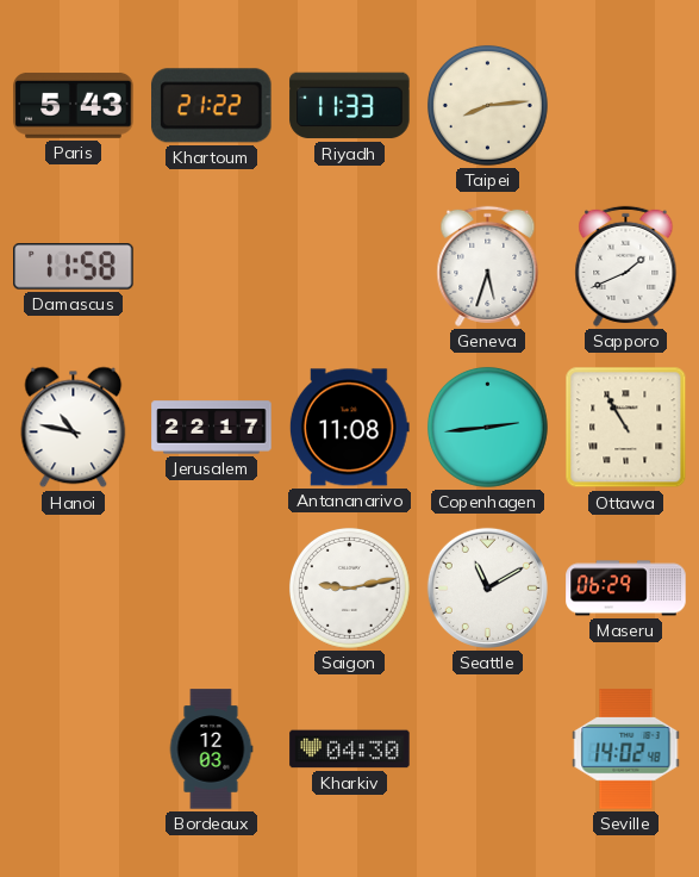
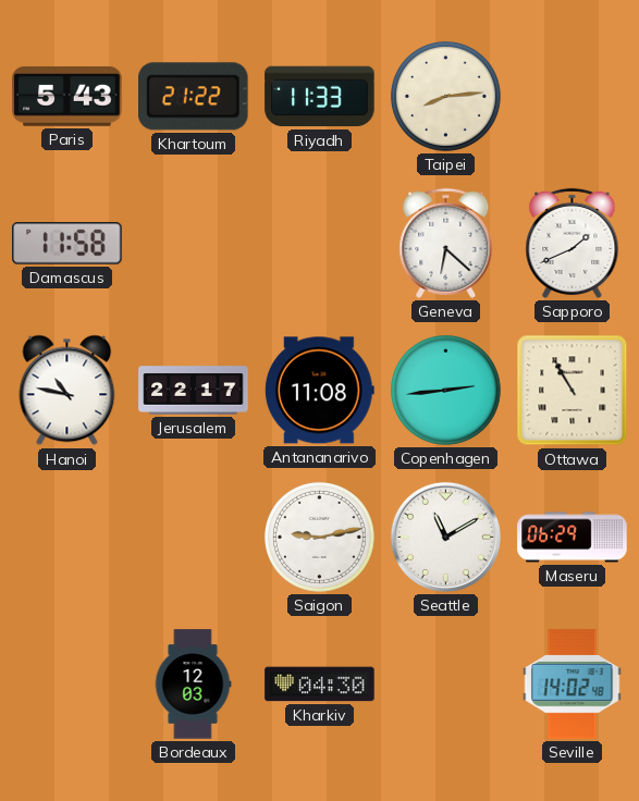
Geneva: 5:33 -> 6:22 (446, 243)
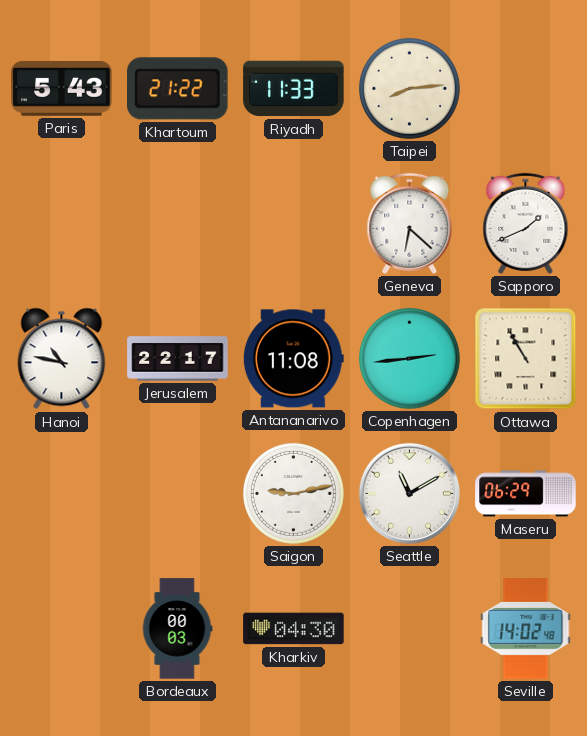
Damascus: 11:58 -> none (67, 244)
Bordeaux: 12:03 -> 00:03 (177, 629)
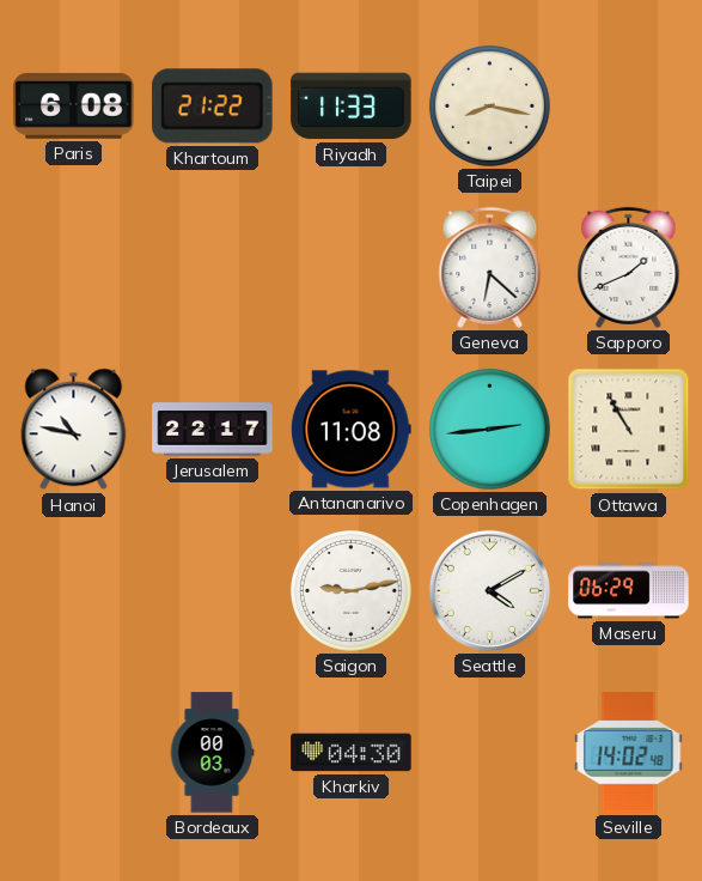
Paris: 5:43 -> 6:08 (74, 107)
Taipei: 8:14 -> 8:17 (489, 105)
Seattle: 11:10 -> 4:10 (489, 590)
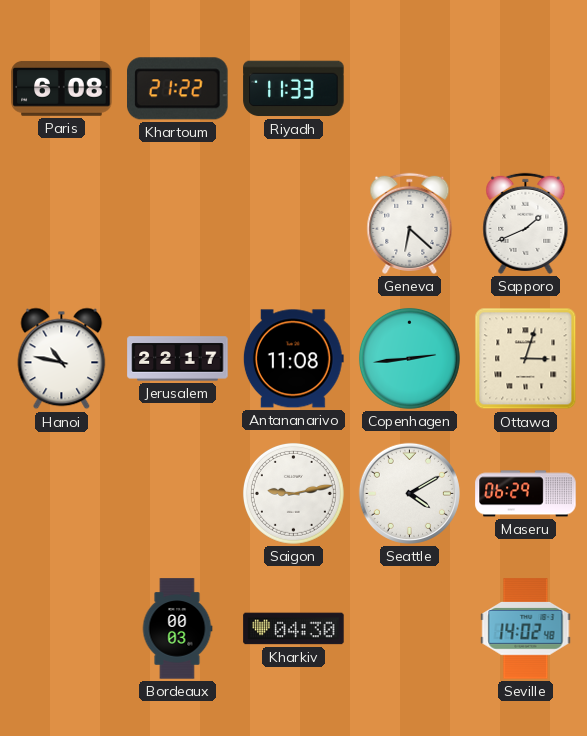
Taipei: 8:17 -> none (489, 105)
Ottawa: 10:55 -> 3:03 (526, 359)
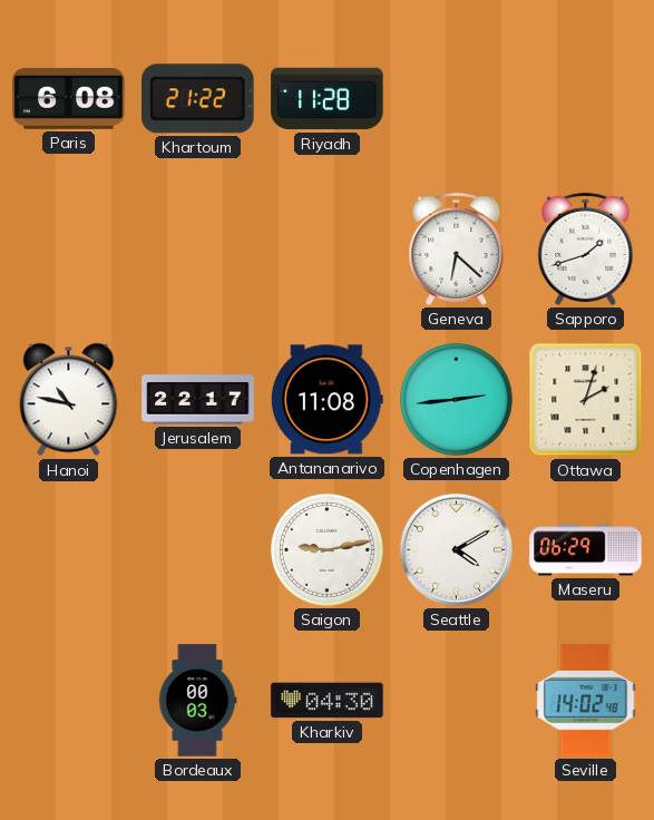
Riyadh: 11:33 -> 11:28 (328, 99)
Sapporo: 1:41 -> 1:42 (586, 248)
Ottawa: 3:03 -> 2:03 (586, 400)
